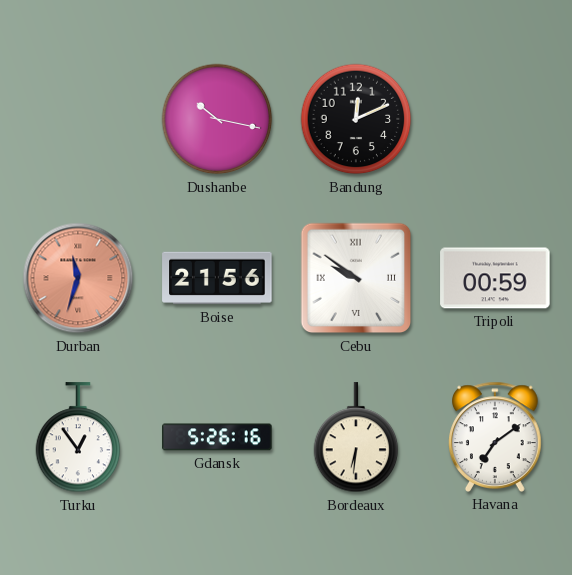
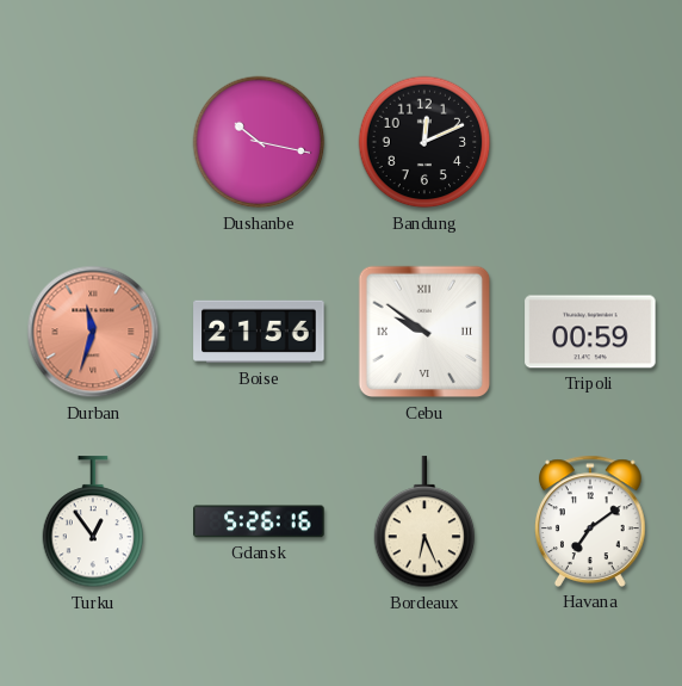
Bordeaux: 6:31 -> 6:26 (424, 523)
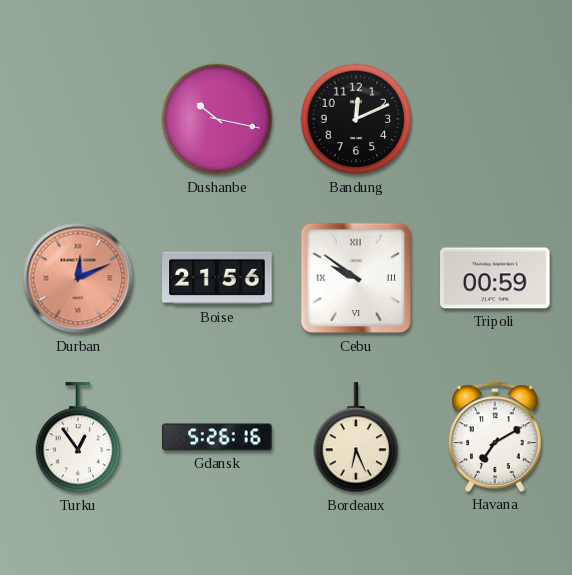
Durban: 11:33 -> 12:11 (78, 278)
Havana: 7:09 -> 7:10 (496, 437)
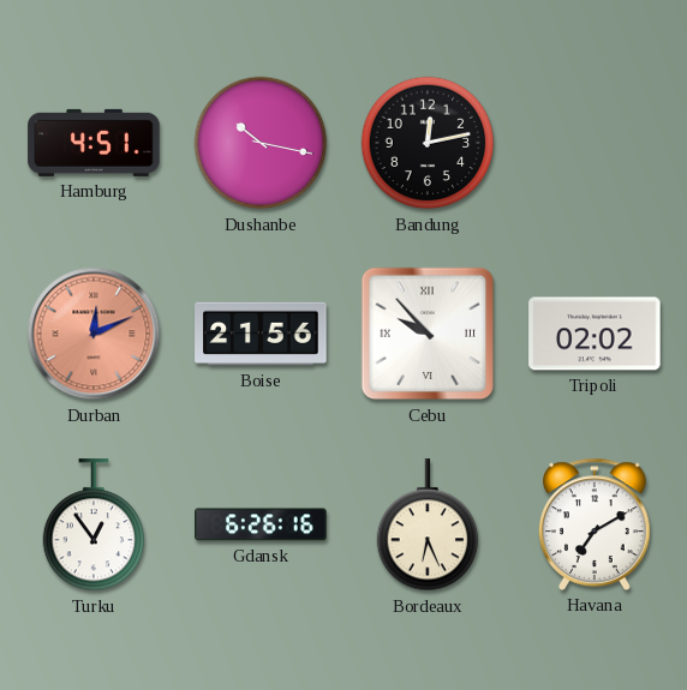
Hamburg: none -> 4:51 (94, 143)
Bandung: 12:11 -> 12:13 (428, 143)
Cebu: 9:51 -> 9:53 (428, 334)
Tripoli: 00:59 -> 02:02 (595, 334)
Gdansk: 5:26 -> 6:26 (261, 524)
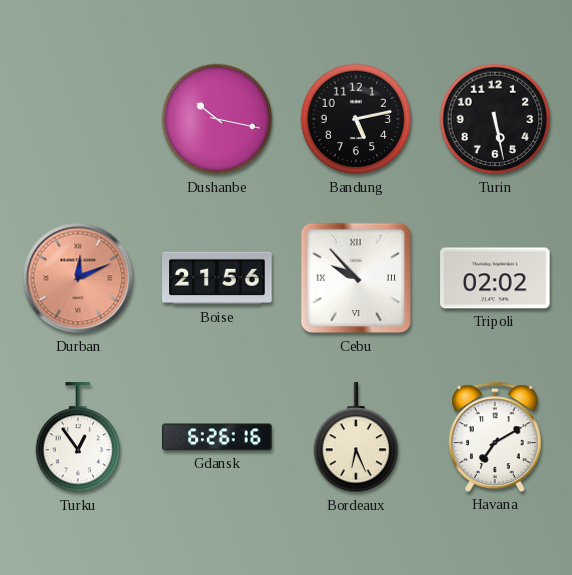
Hamburg: 4:51 -> none (94, 143)
Bandung: 12:13 -> 5:13 (356, 119)
Turin: none -> 5:28 (495, 119)
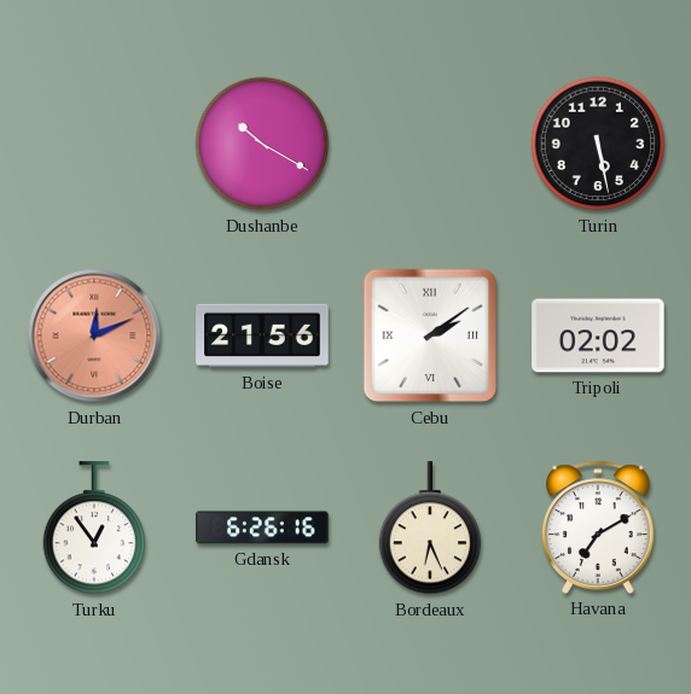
Dushanbe: 10:17 -> 10:20 (262, 144)
Bandung: 5:13 -> none (356, 119)
Cebu: 9:53 -> 2:09 (430, 336)
